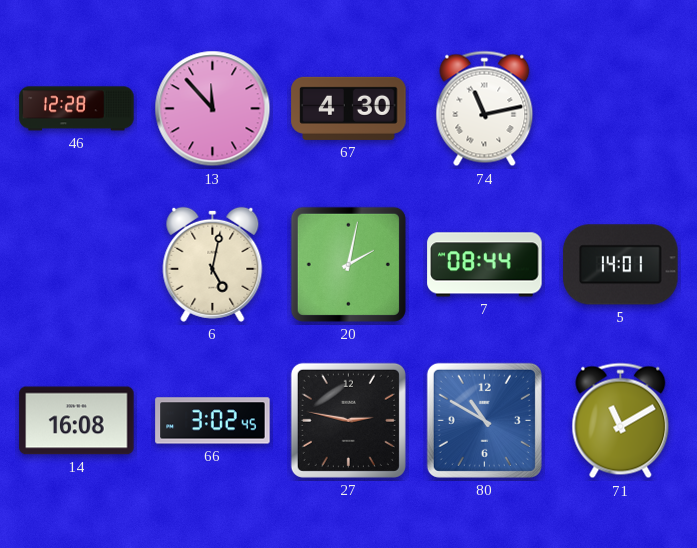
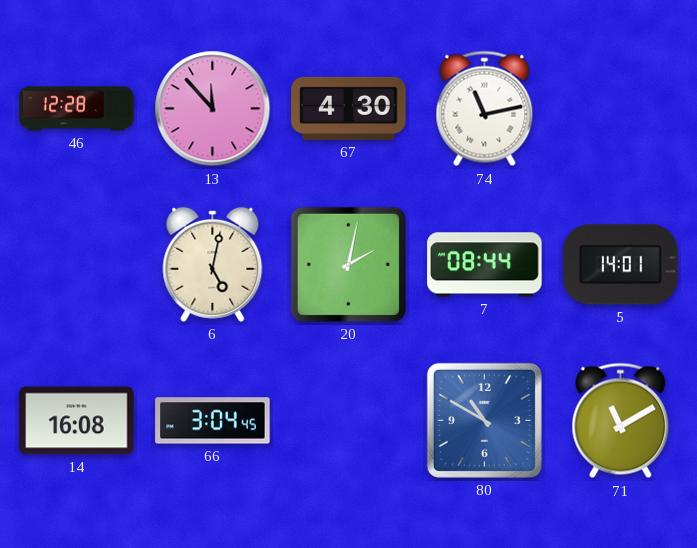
66: 3:02 -> 3:04 (213, 421)
27: 2:47 -> none (348, 420)
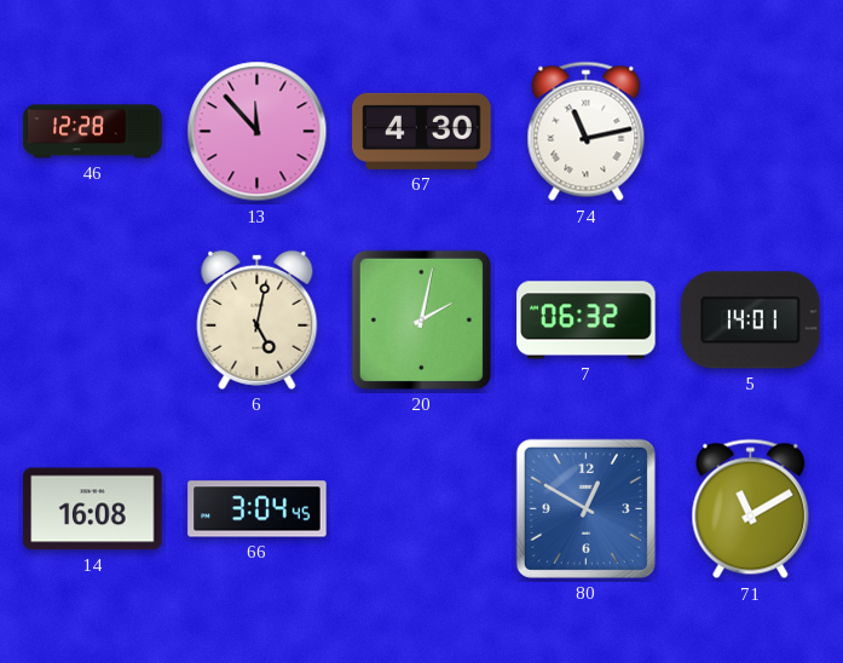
7: 08:44 -> 06:32 (587, 321)
80: 10:50 -> 12:50 (585, 508)
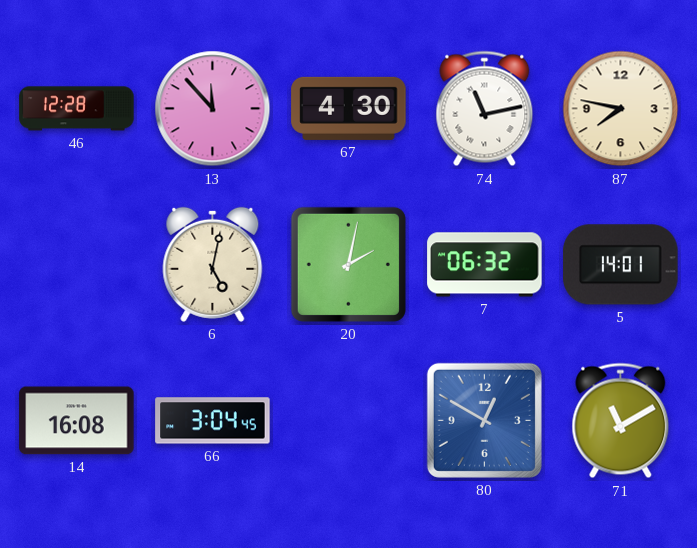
87: none -> 7:47 (621, 109)
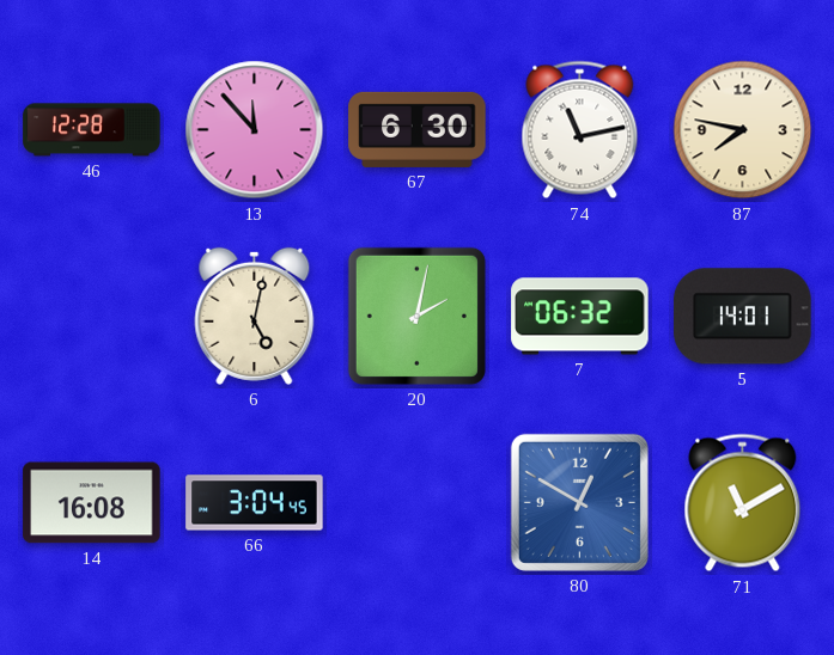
67: 4:30 -> 6:30 (418, 129)
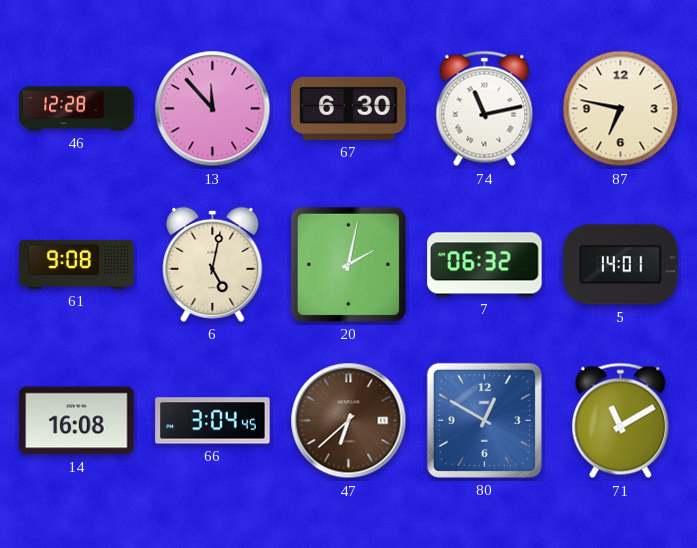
87: 7:47 -> 6:47 (621, 109)
61: none -> 9:08 (77, 264)
47: none -> 6:38 (349, 421)
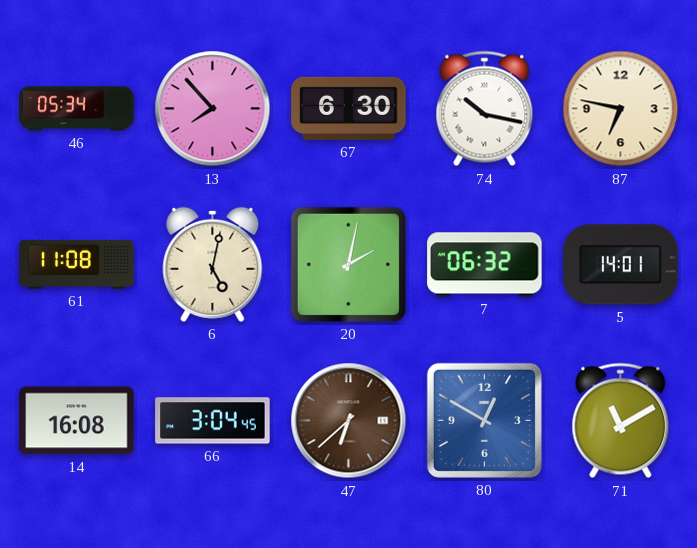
46: 12:28 -> 05:34 (77, 109)
13: 11:53 -> 7:53 (213, 109)
74: 11:13 -> 10:17 (485, 109)
61: 9:08 -> 11:08 (77, 264)
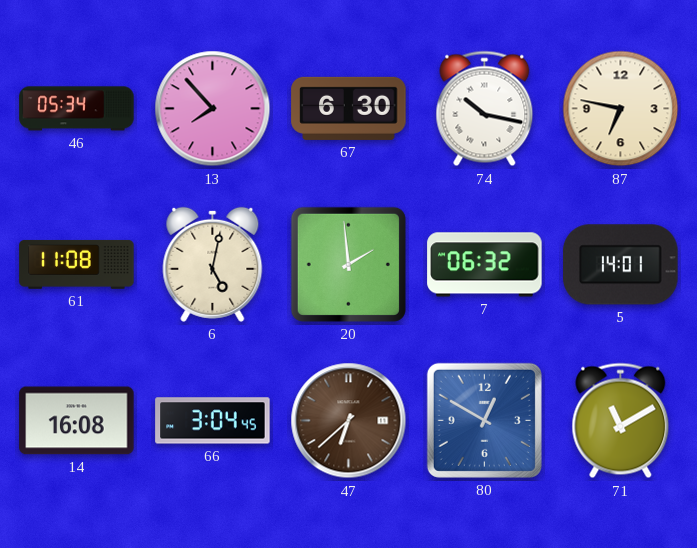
20: 2:02 -> 1:59 (348, 264)
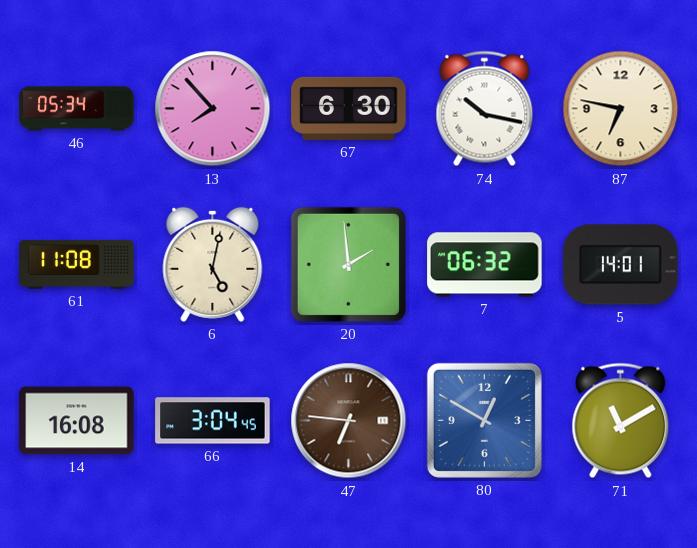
47: 6:38 -> 6:46 (349, 421)
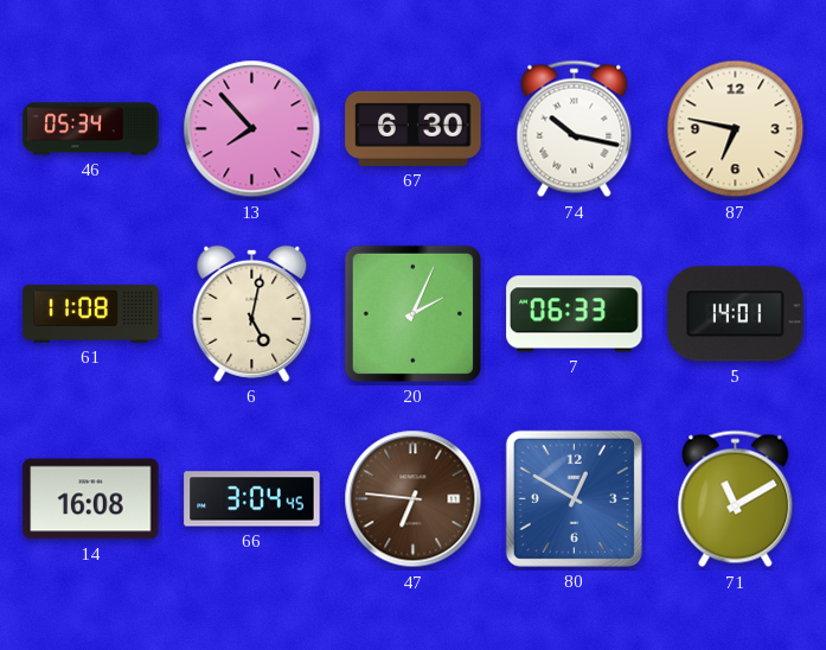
20: 1:59 -> 2:04 (412, 313)
7: 06:32 -> 06:33 (575, 314)
